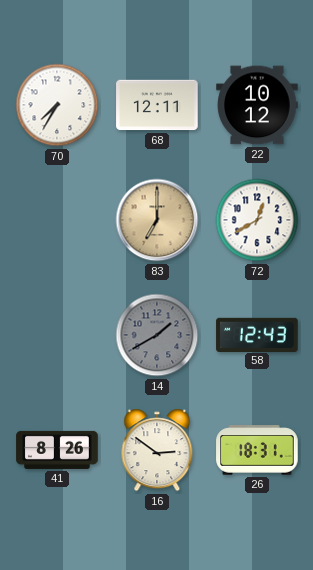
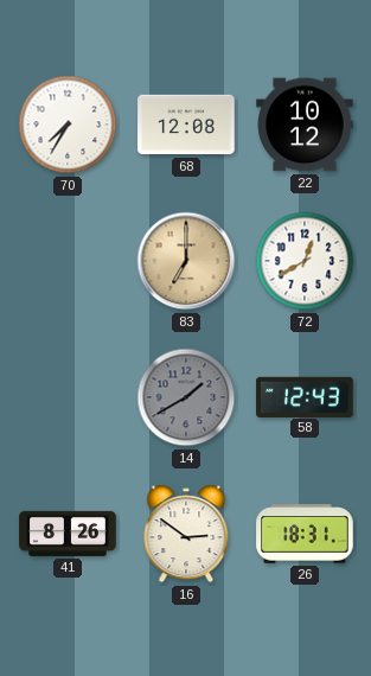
68: 12:11 -> 12:08 (186, 125)
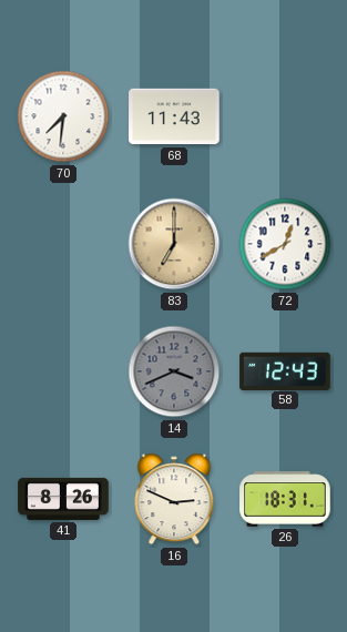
70: 7:35 -> 7:31 (63, 116)
68: 12:08 -> 11:43 (174, 116)
22: 10:12 -> none (305, 125)
14: 1:40 -> 3:41 (174, 371)
16: 2:51 -> 2:49 (174, 499)
